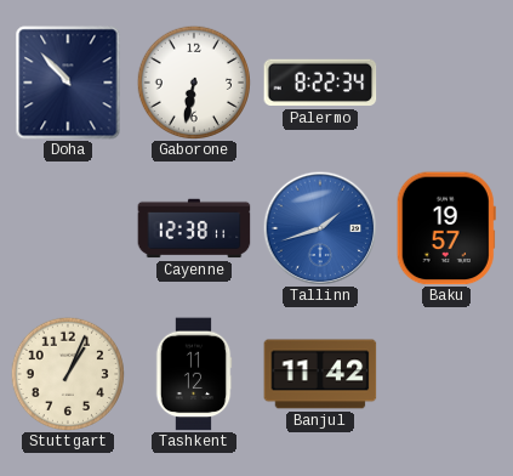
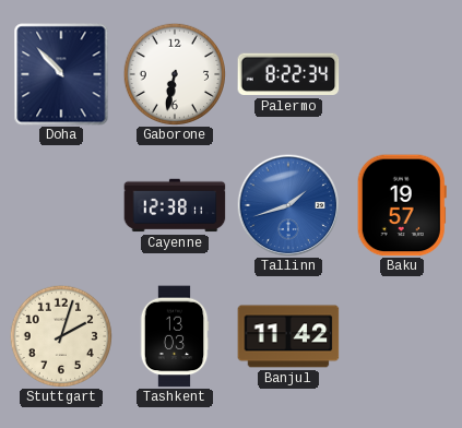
Stuttgart: 1:04 -> 2:03 (60, 335)
Tashkent: 11:12 -> 13:03 (175, 336)
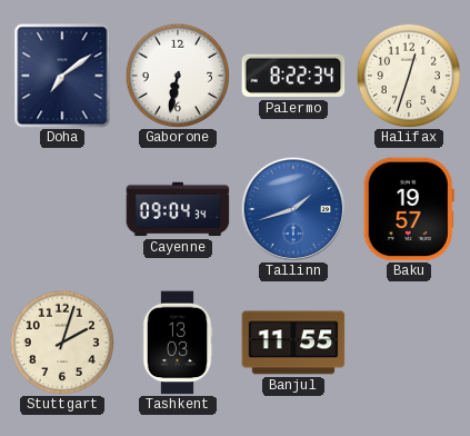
Doha: 10:53 -> 7:09 (62, 76)
Halifax: none -> 12:33 (408, 75)
Cayenne: 12:38 -> 09:04 (178, 209)
Banjul: 11:42 -> 11:55 (293, 343)
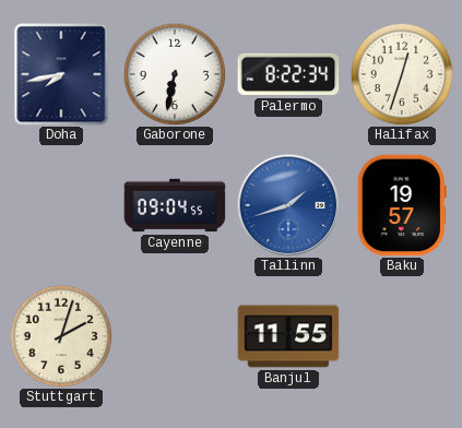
Doha: 7:09 -> 7:43 (61, 74)
Cayenne: 09:04:34 -> 09:04:55 (175, 205)
Tashkent: 13:03 -> none (178, 343)
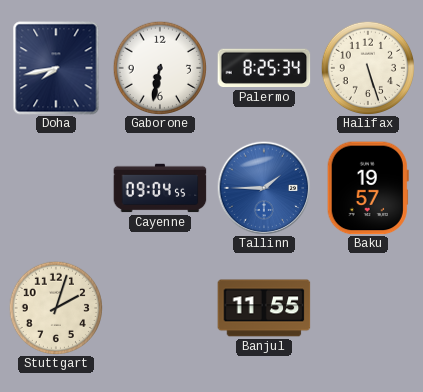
Palermo: 8:22 -> 8:25 (264, 68)
Halifax: 12:33 -> 5:27 (367, 67)
Tallinn: 1:42 -> 1:45 (264, 188)
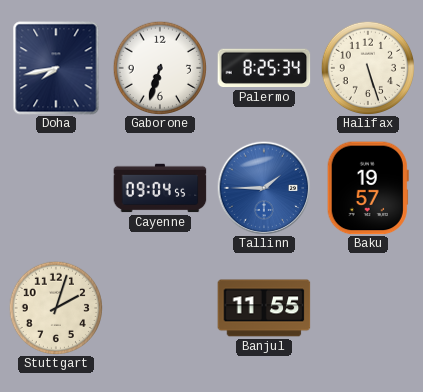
Gaborone: 6:32 -> 6:33 (159, 67)
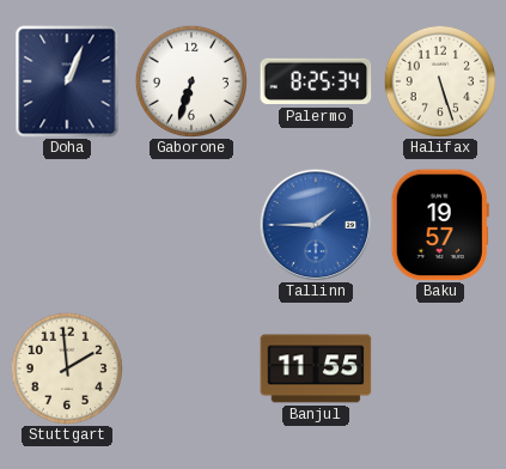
Doha: 7:43 -> 1:04 (67, 81)
Cayenne: 09:04 -> none (160, 188)
Stuttgart: 2:03 -> 1:59 (66, 367)
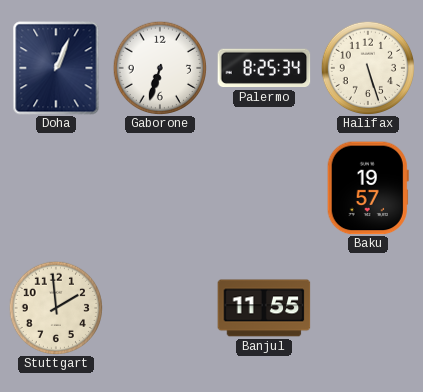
Tallinn: 1:45 -> none (316, 225)
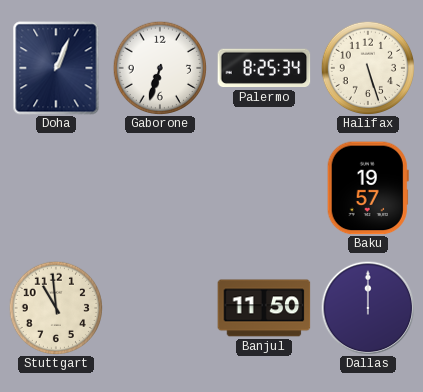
Stuttgart: 1:59 -> 10:59 (55, 307)
Banjul: 11:55 -> 11:50 (264, 308)
Dallas: none -> 12:00 (368, 308)
